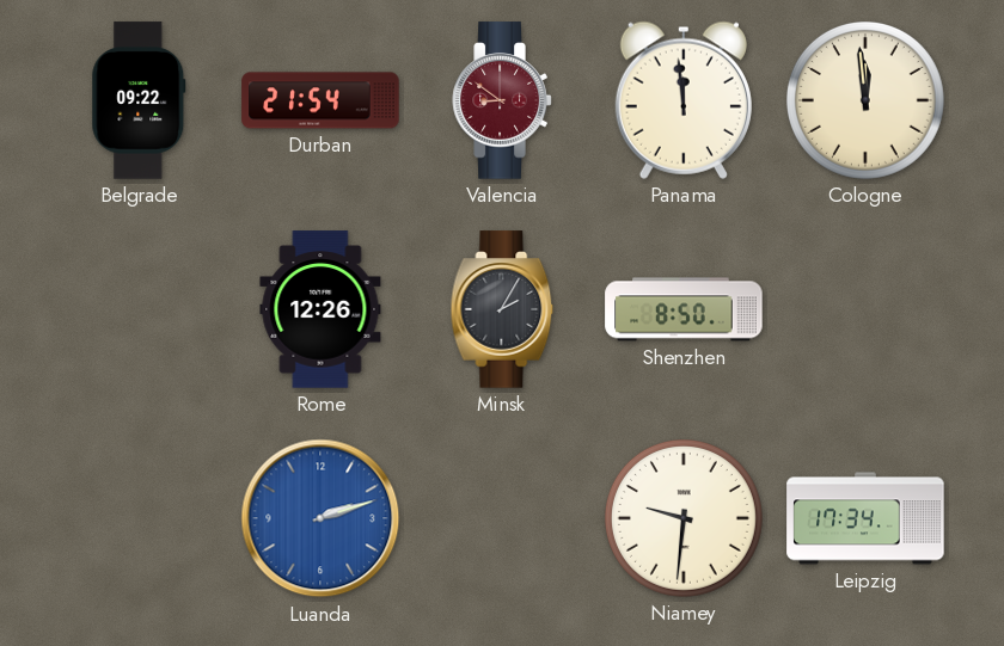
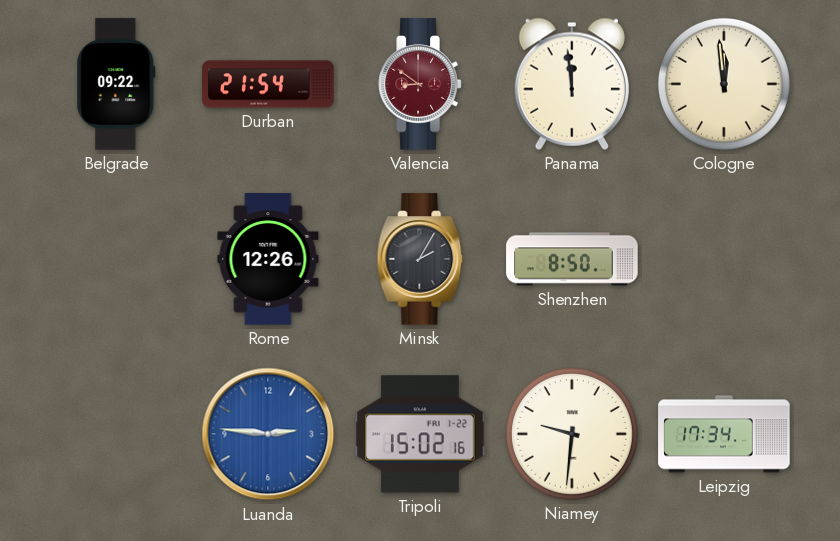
Luanda: 2:12 -> 2:46 (268, 434)
Tripoli: none -> 15:02 (420, 434)
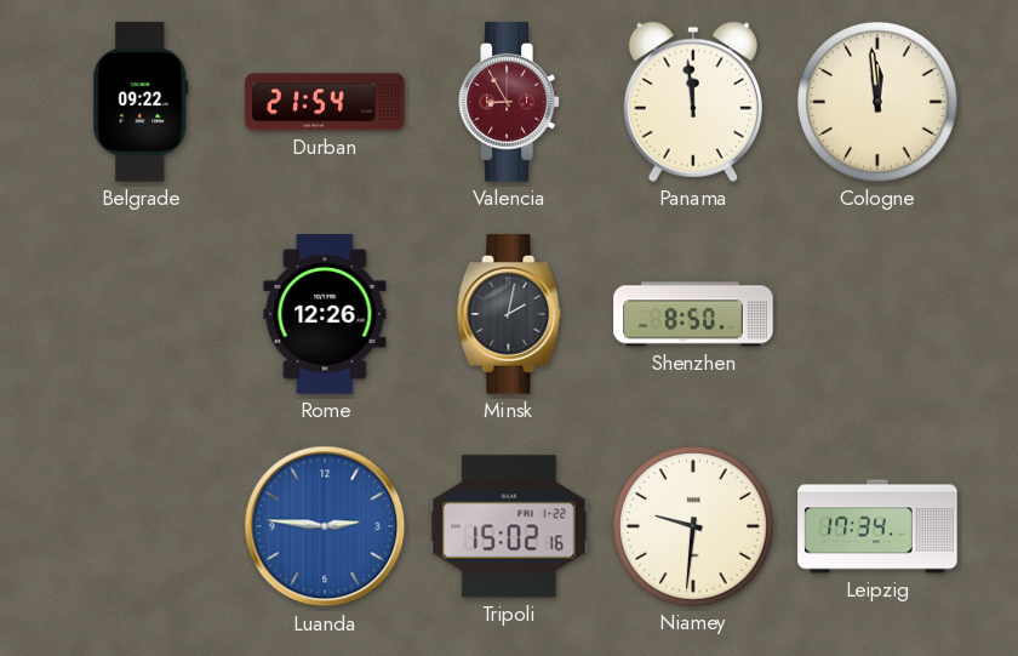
Valencia: 8:51 -> 8:55 (509, 102)
Minsk: 2:05 -> 2:02 (509, 314)
